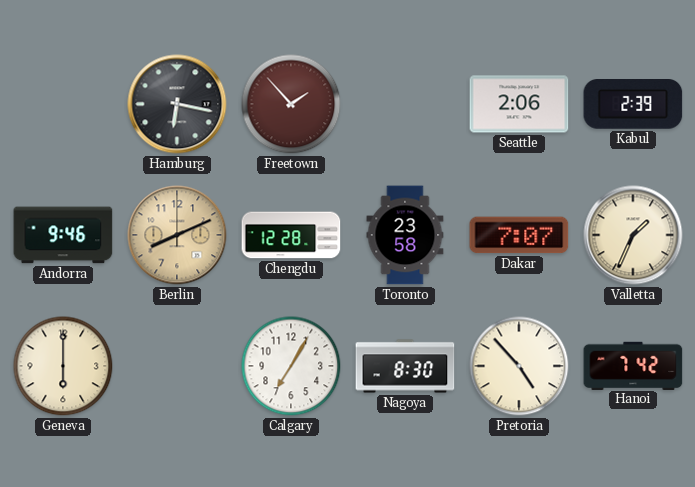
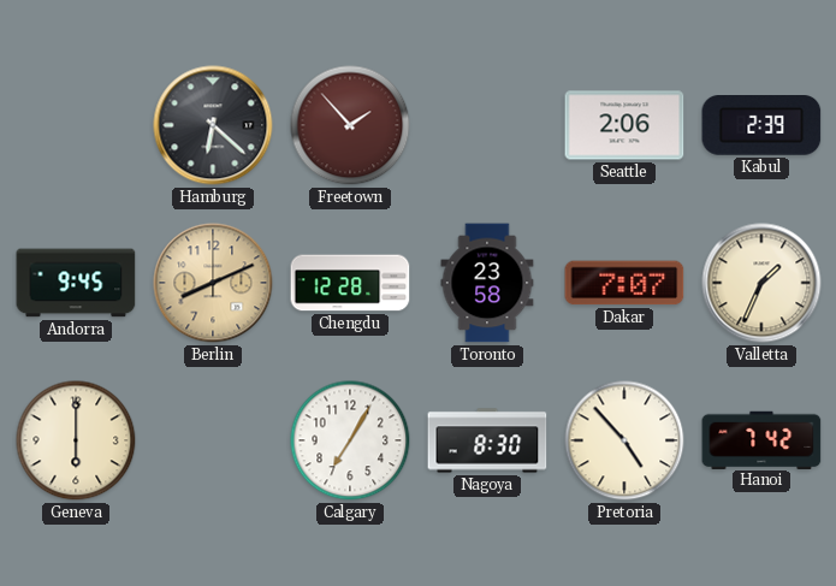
Hamburg: 6:17 -> 6:22 (213, 125)
Andorra: 9:46 -> 9:45 (76, 283)
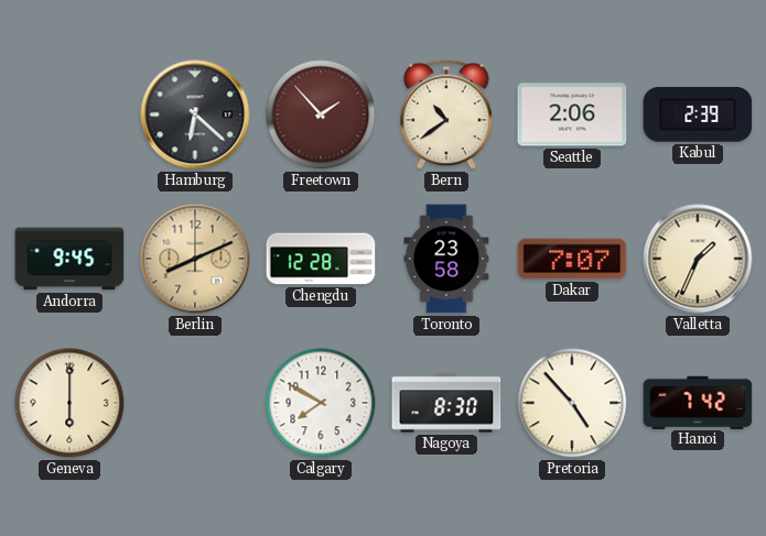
Bern: none -> 10:39 (446, 114)
Calgary: 7:05 -> 7:50 (321, 403)
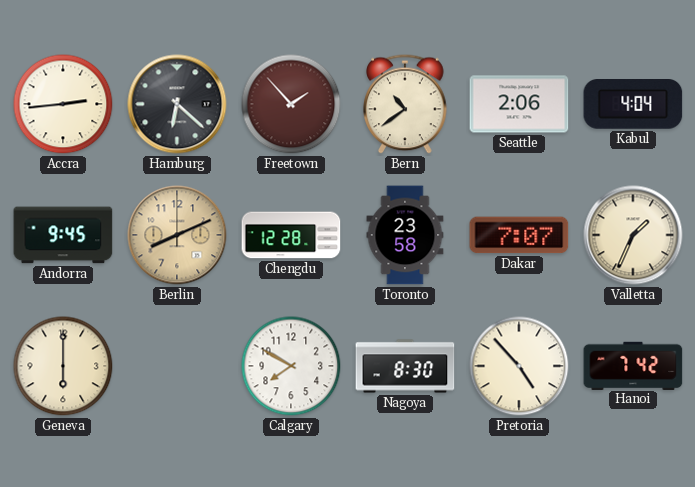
Accra: none -> 2:44 (63, 104)
Kabul: 2:39 -> 4:04 (633, 105)
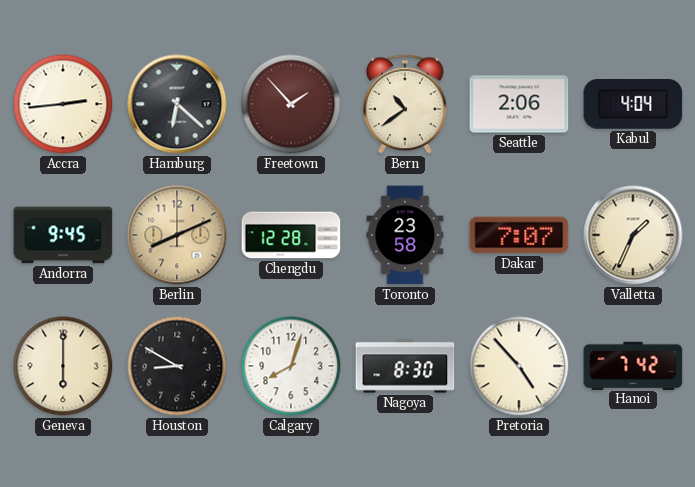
Houston: none -> 8:50 (177, 366)
Calgary: 7:50 -> 8:03 (291, 366)
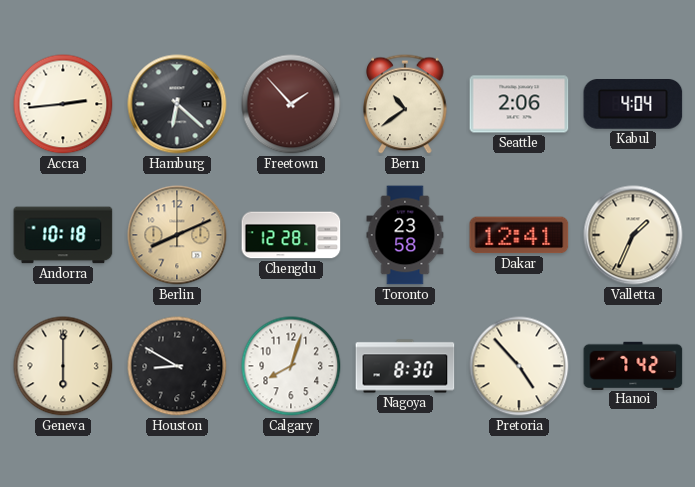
Andorra: 9:45 -> 10:18 (63, 235)
Dakar: 7:07 -> 12:41 (519, 235)
